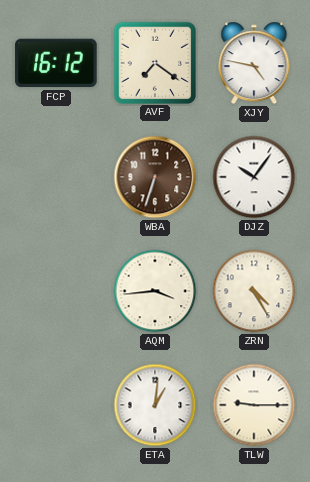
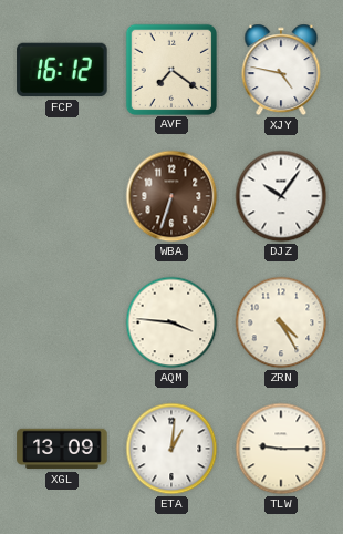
AQM: 3:44 -> 3:46 (171, 322)
XGL: none -> 13:09 (62, 449)
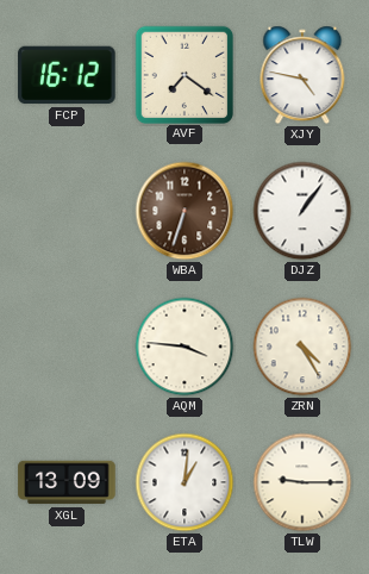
DJZ: 10:06 -> 1:06 (302, 211)
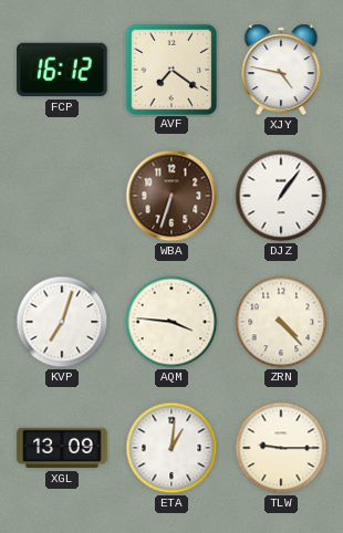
KVP: none -> 7:03 (62, 322)
ZRN: 4:25 -> 4:23 (281, 322)
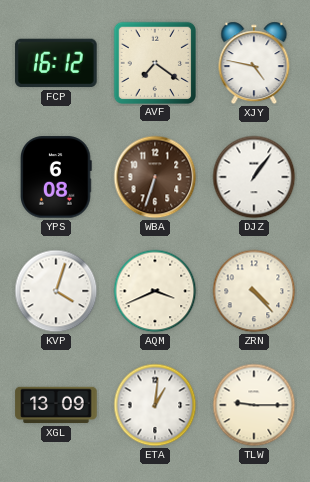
YPS: none -> 6:08 (56, 177)
KVP: 7:03 -> 4:03 (56, 291)
AQM: 3:46 -> 3:41 (155, 291)
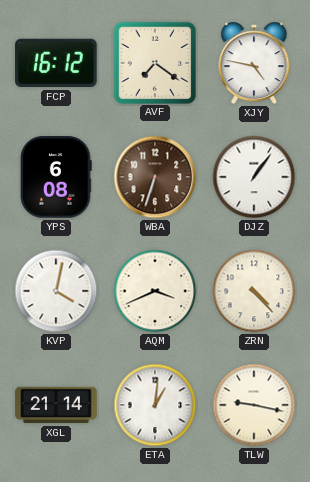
KVP: 4:03 -> 4:02 (56, 291)
XGL: 13:09 -> 21:14 (56, 405)
TLW: 9:15 -> 9:17 (254, 405)
